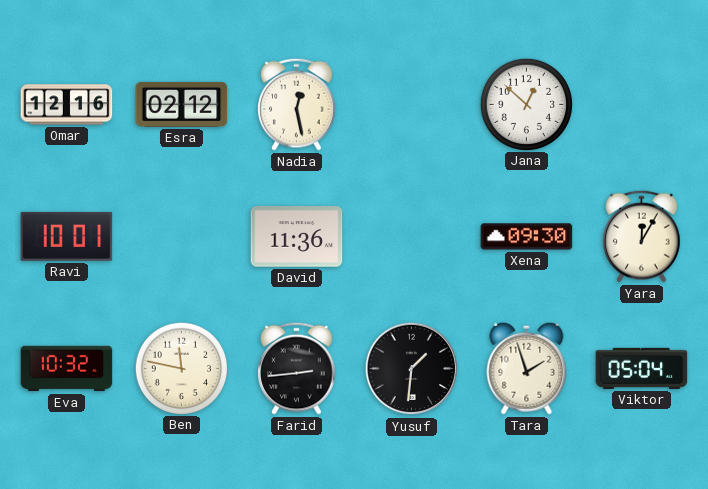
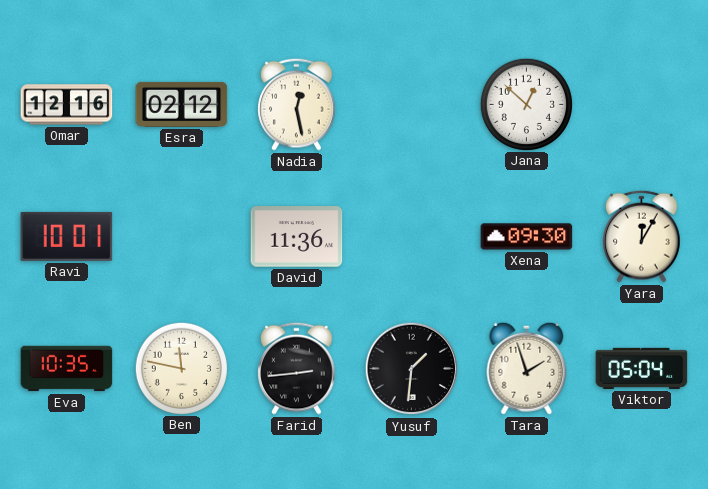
Eva: 10:32 -> 10:35 (67, 369)
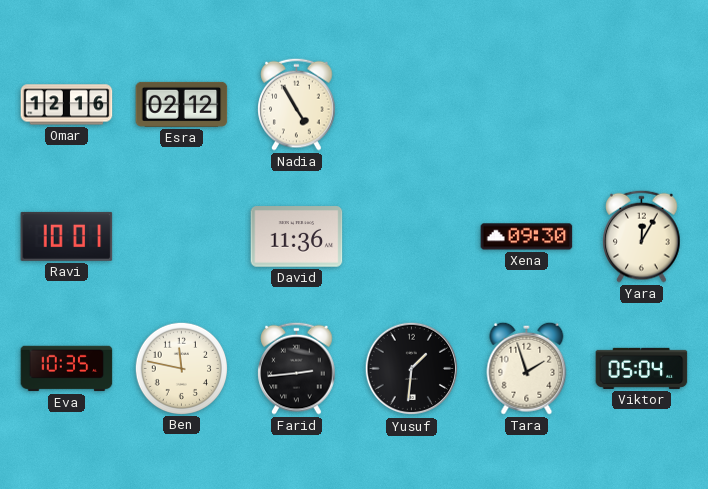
Nadia: 12:28 -> 4:55 (297, 104)
Jana: 12:52 -> none (526, 104)
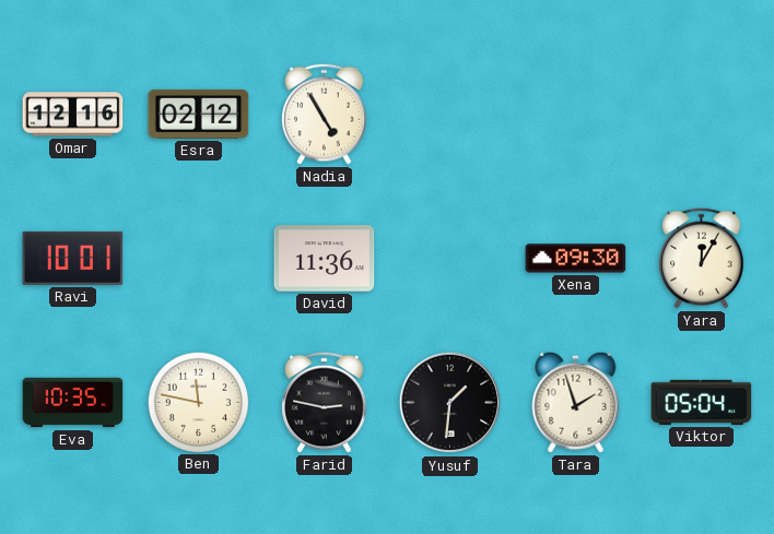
Farid: 2:44 -> 2:47 (325, 402)
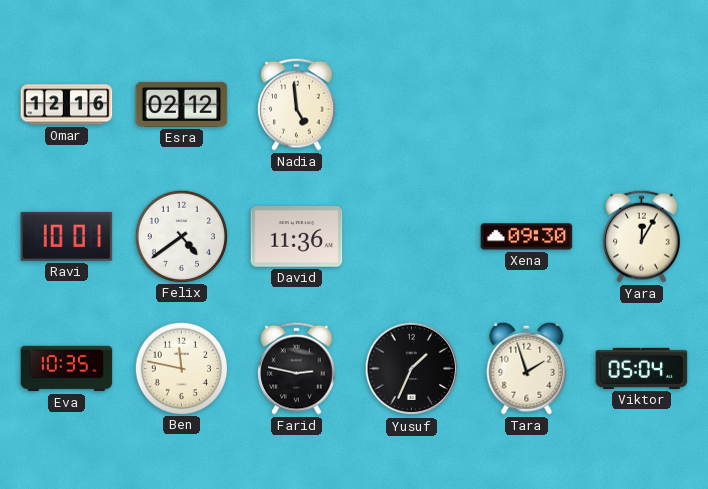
Nadia: 4:55 -> 4:59 (297, 104)
Felix: none -> 4:39 (181, 236)
Yusuf: 1:31 -> 1:34 (412, 369)
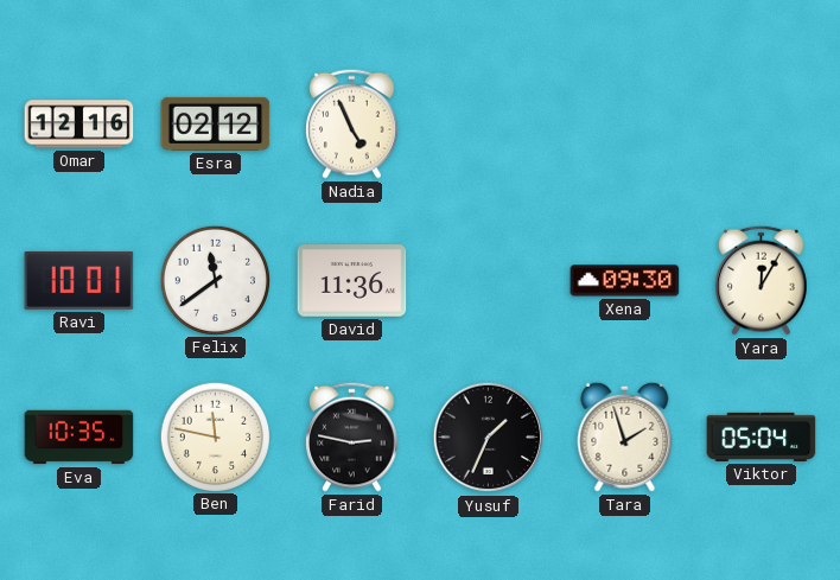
Nadia: 4:59 -> 4:56 (352, 123)
Felix: 4:39 -> 11:39 (215, 280)
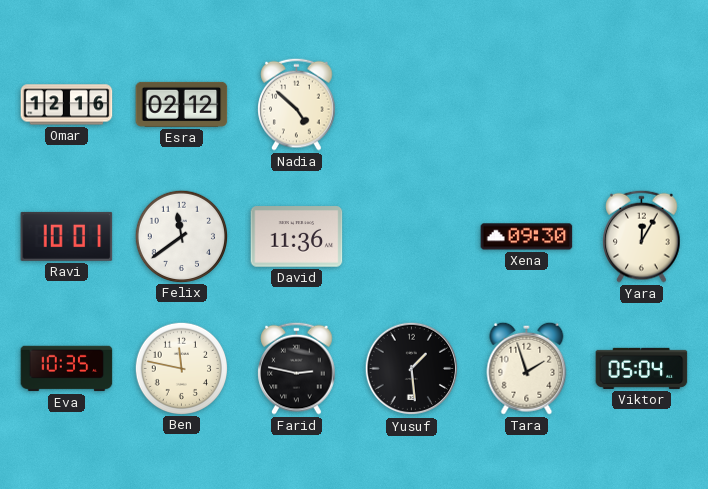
Nadia: 4:56 -> 4:52 (297, 104)
Yusuf: 1:34 -> 1:29 (412, 369)
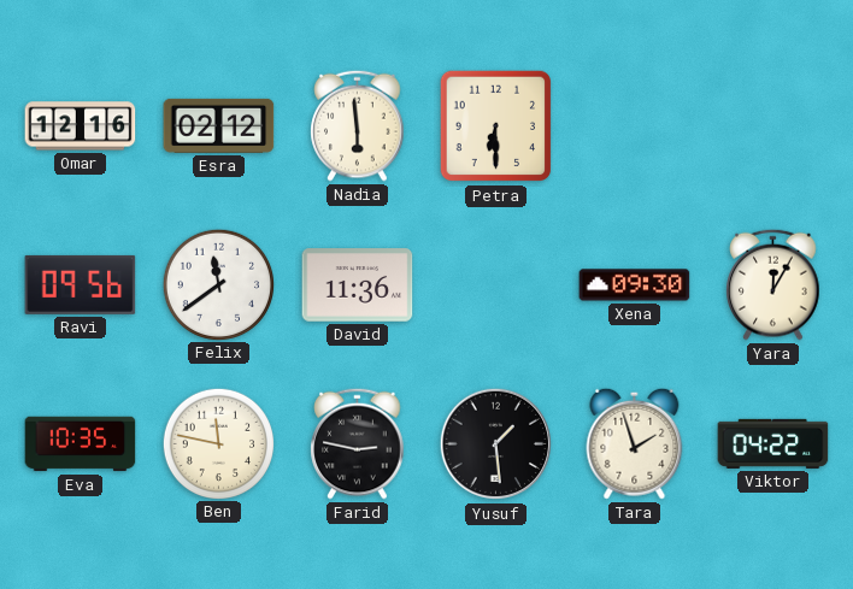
Nadia: 4:52 -> 5:59 (358, 125)
Petra: none -> 6:30 (496, 126)
Ravi: 10:01 -> 09:56 (81, 284)
Viktor: 05:04 -> 04:22 (773, 443)
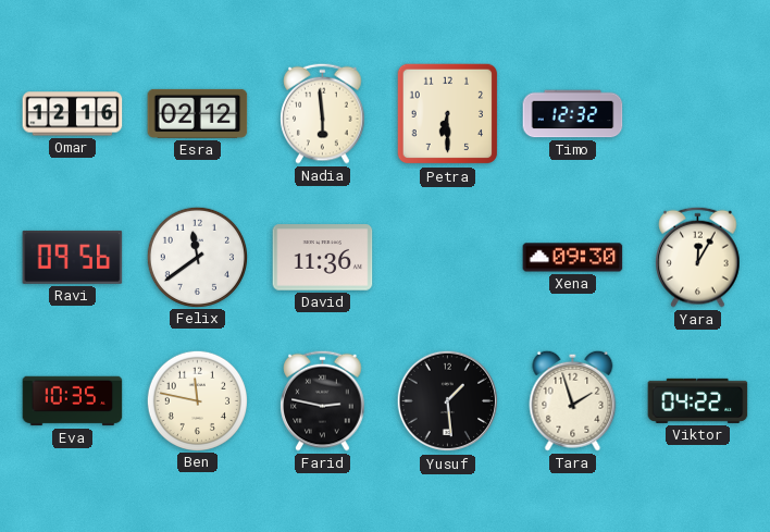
Timo: none -> 12:32 (573, 114)
